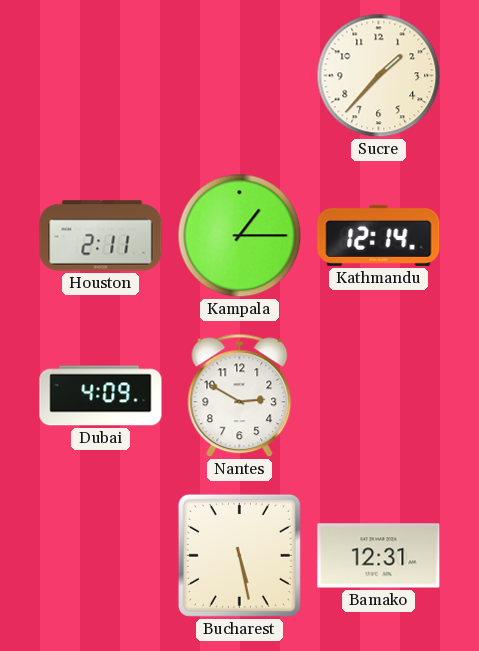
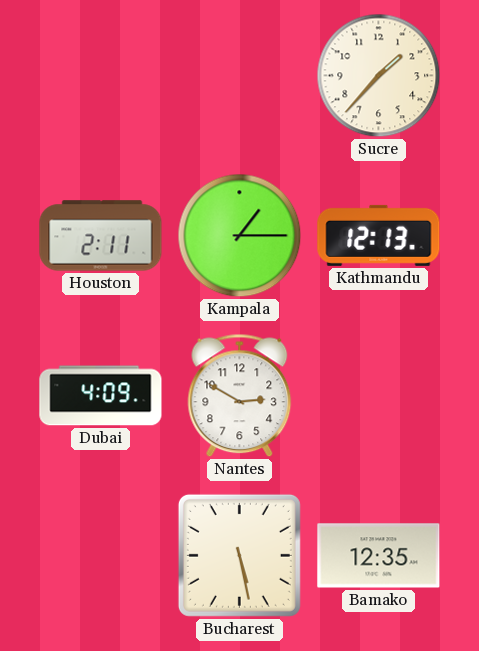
Kathmandu: 12:14 -> 12:13 (379, 235)
Bamako: 12:31 -> 12:35 (379, 556)
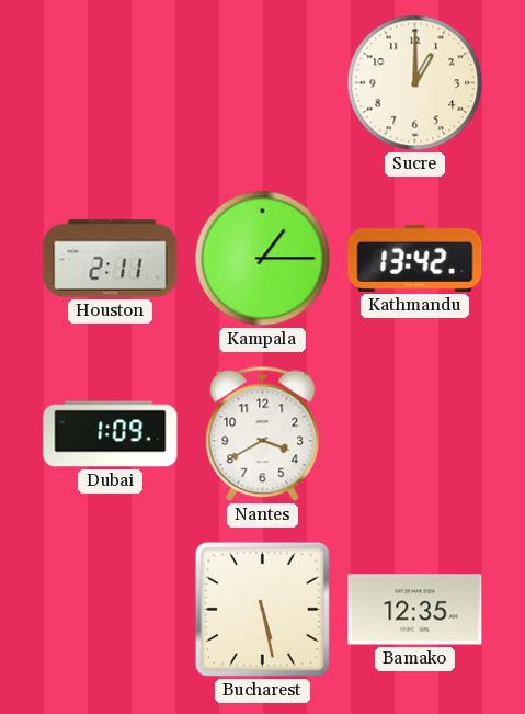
Sucre: 1:37 -> 1:00 (415, 83)
Kathmandu: 12:13 -> 13:42 (415, 258)
Dubai: 4:09 -> 1:09 (111, 434)
Nantes: 2:50 -> 3:40 (263, 434)
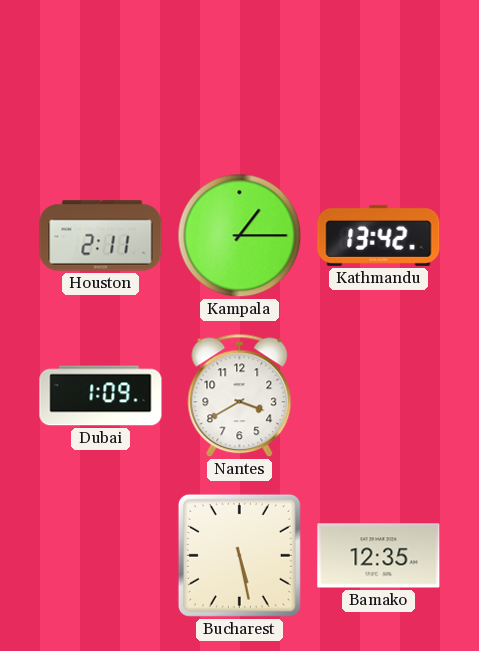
Sucre: 1:00 -> none (415, 83)
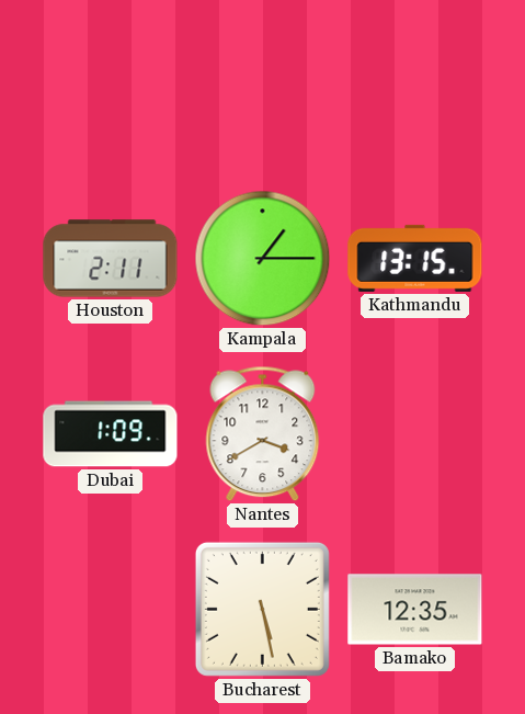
Kathmandu: 13:42 -> 13:15 (415, 258)
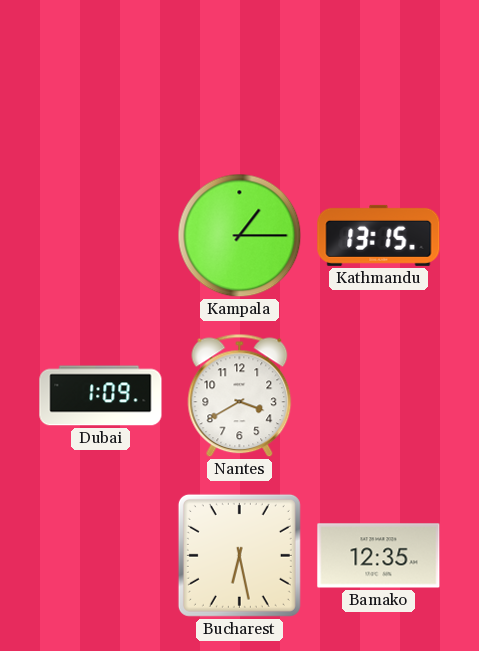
Houston: 2:11 -> none (111, 259)
Bucharest: 5:28 -> 6:28 (239, 555)
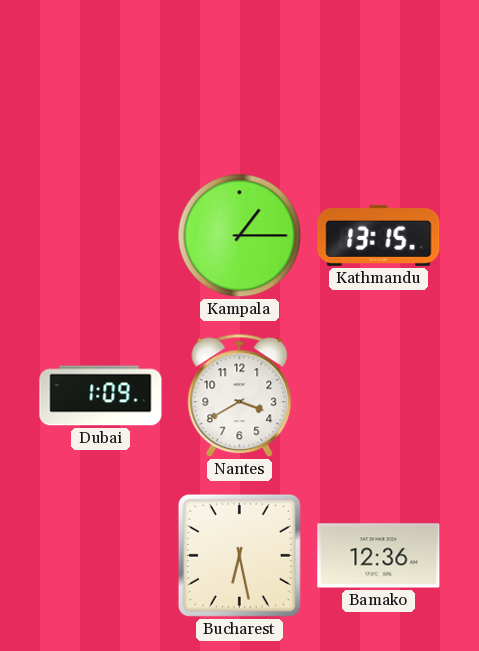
Bamako: 12:35 -> 12:36 (379, 556)
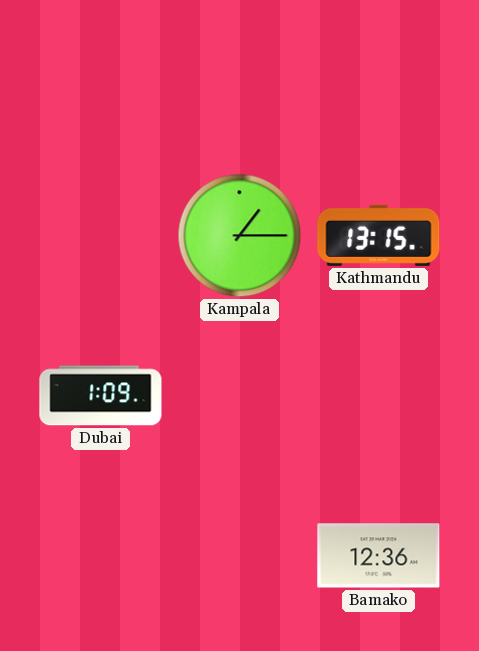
Nantes: 3:40 -> none (240, 396)
Bucharest: 6:28 -> none (239, 555)
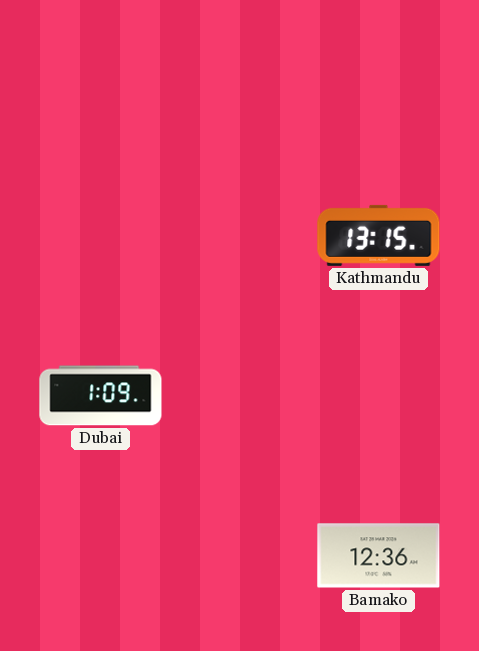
Kampala: 1:15 -> none (240, 236)
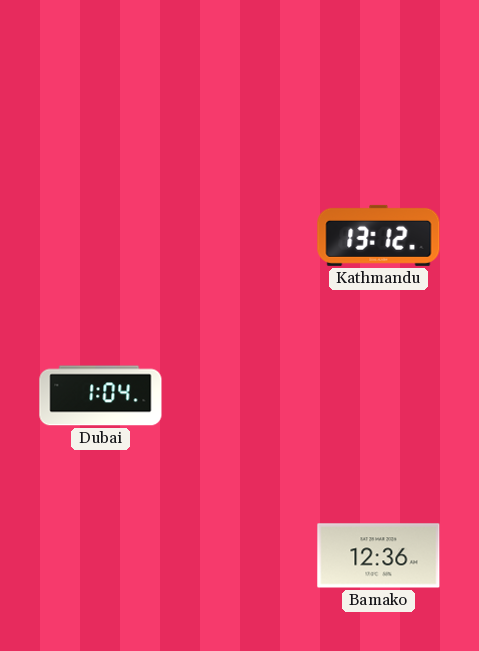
Kathmandu: 13:15 -> 13:12 (379, 235)
Dubai: 1:09 -> 1:04 (101, 396)
